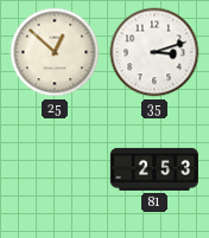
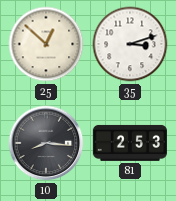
10: none -> 8:16 (46, 143)
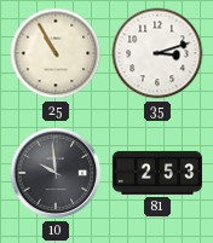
25: 12:52 -> 10:55 (56, 53)
10: 8:16 -> 9:59 (56, 173)
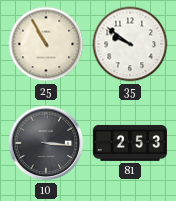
35: 3:12 -> 9:51 (130, 44)
10: 9:59 -> 3:16 (46, 143)
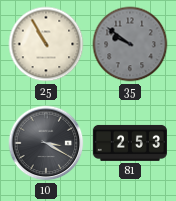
35 dial: white -> grey (130, 44)
10: 3:16 -> 3:20 (46, 143)
